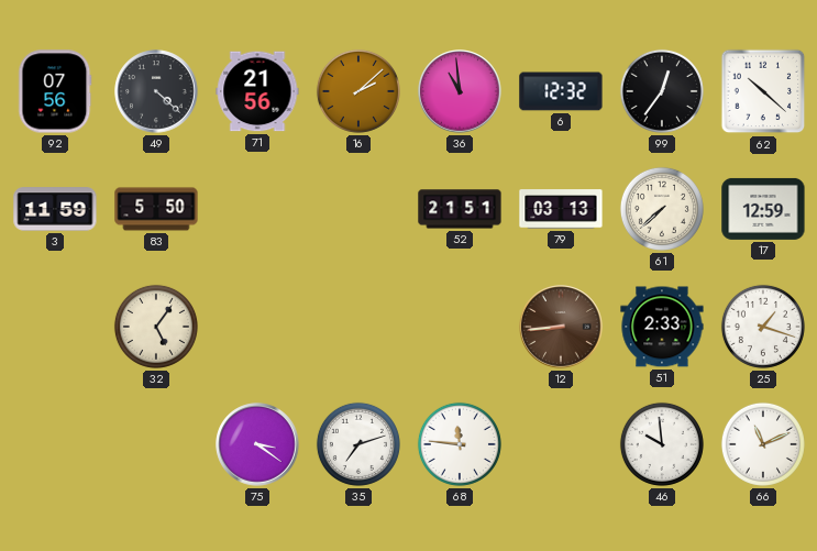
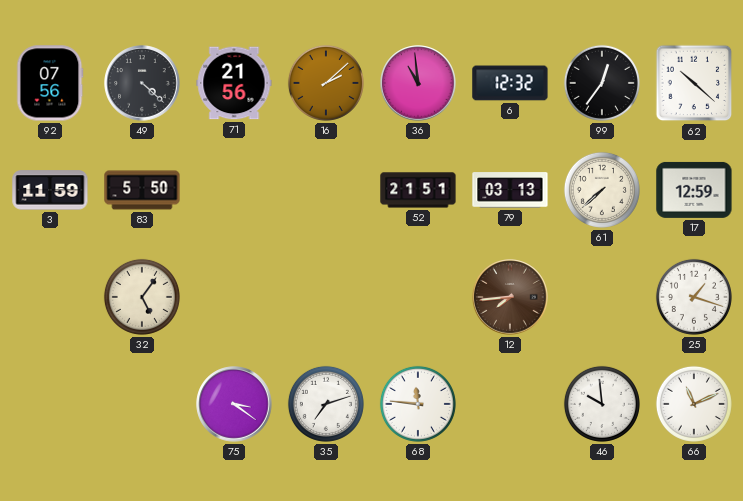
12: 8:44 -> 7:44 (510, 297)
51: 2:33 -> none (662, 327)
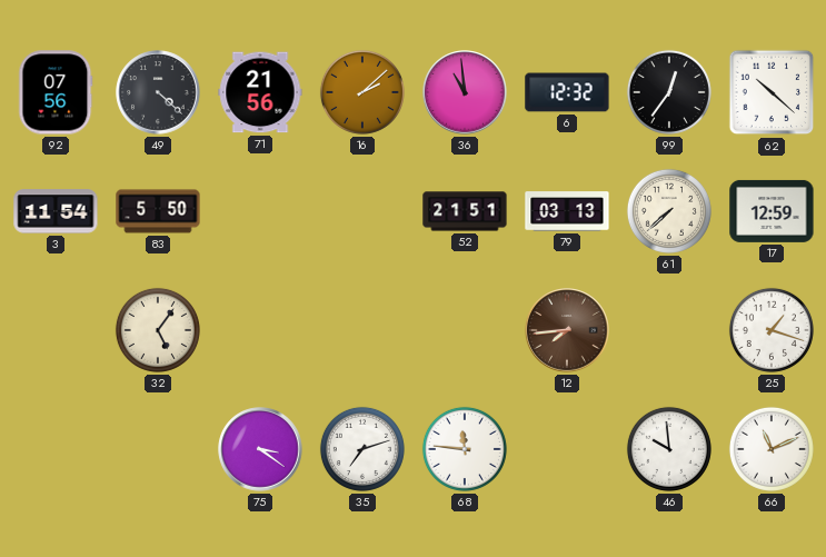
3: 11:59 -> 11:54 (56, 211)
